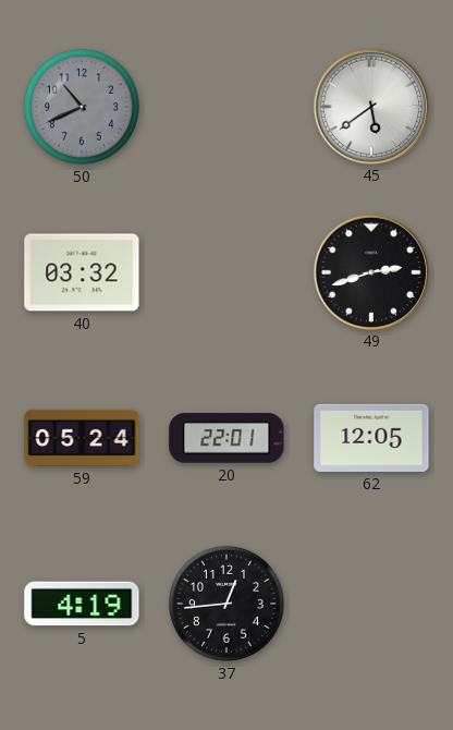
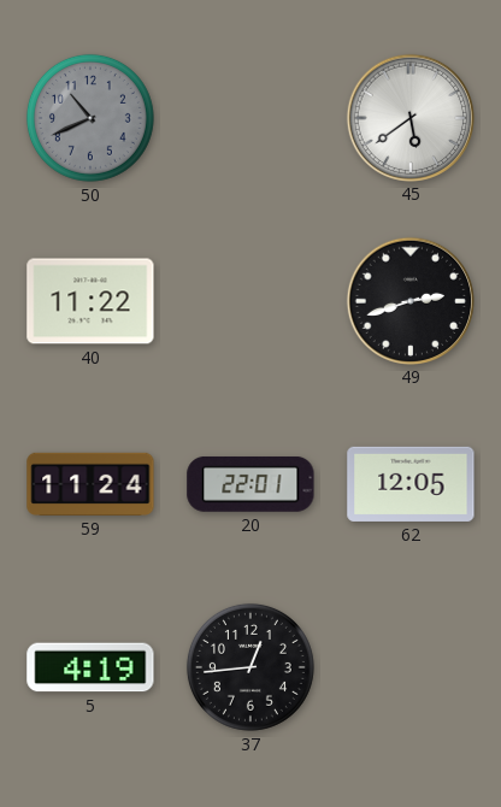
40: 03:32 -> 11:22 (90, 301)
59: 05:24 -> 11:24 (90, 484)
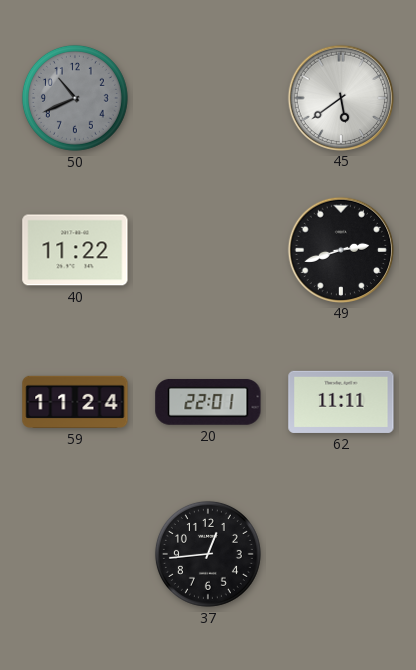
62: 12:05 -> 11:11 (341, 402)
5: 4:19 -> none (90, 667)
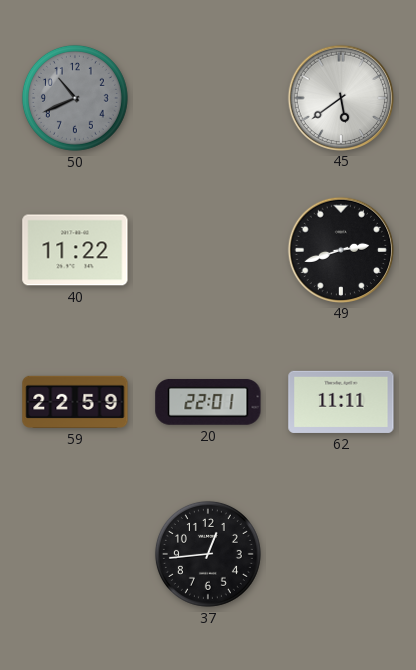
59: 11:24 -> 22:59 (75, 402)
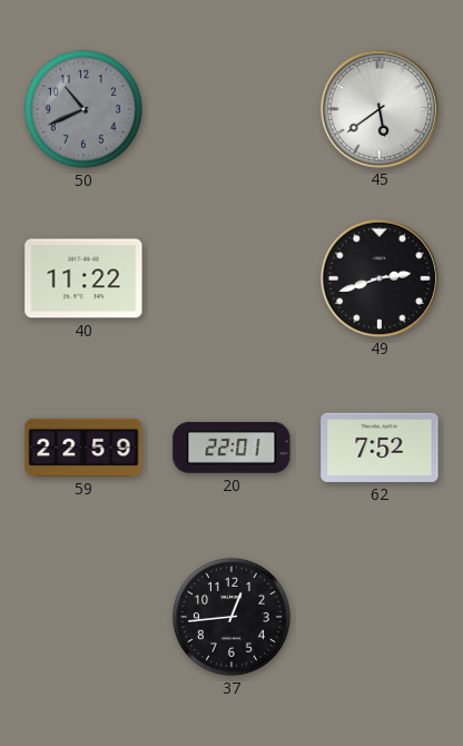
62: 11:11 -> 7:52 (380, 448)
